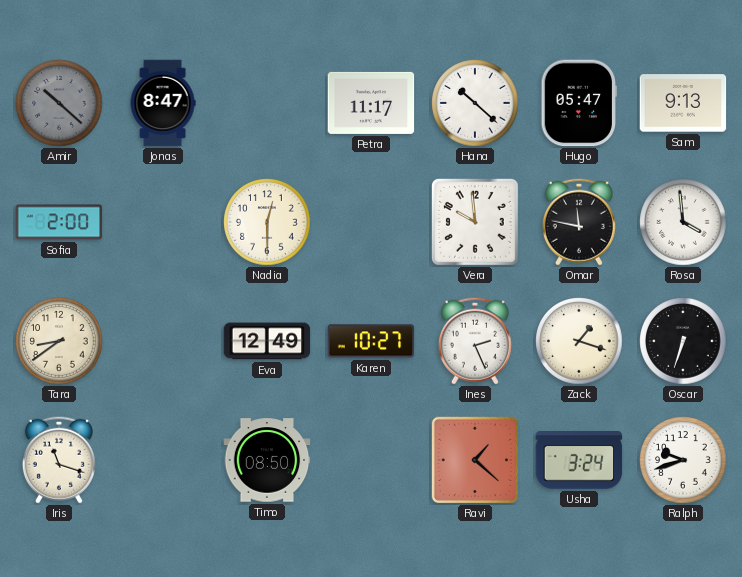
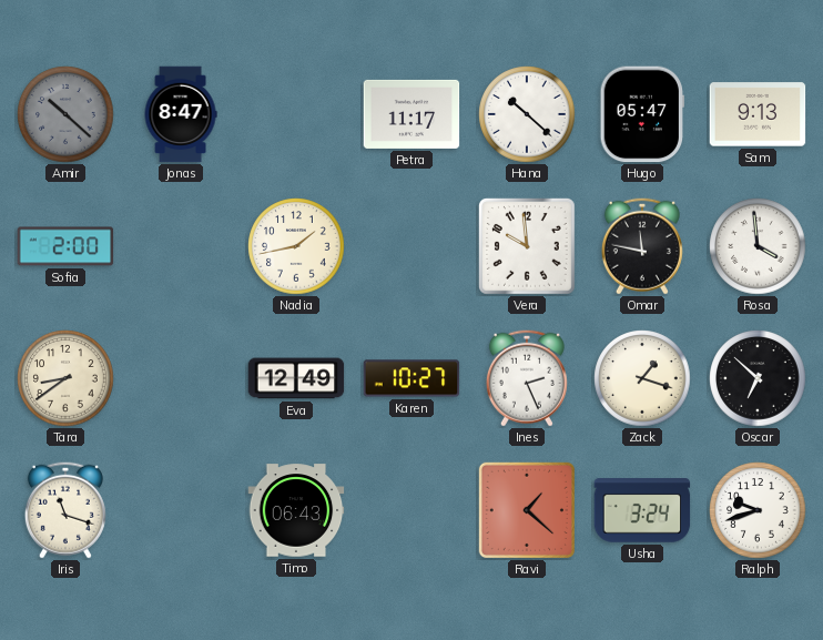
Nadia: 12:30 -> 1:43 (296, 246)
Oscar: 6:33 -> 6:52 (758, 378)
Timo: 08:50 -> 06:43 (296, 510)
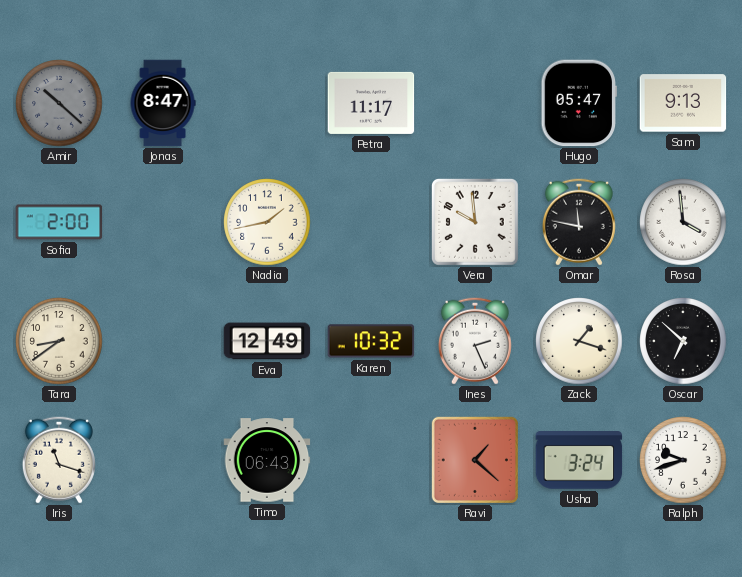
Hana: 10:22 -> none (527, 114)
Karen: 10:27 -> 10:32 (371, 341)
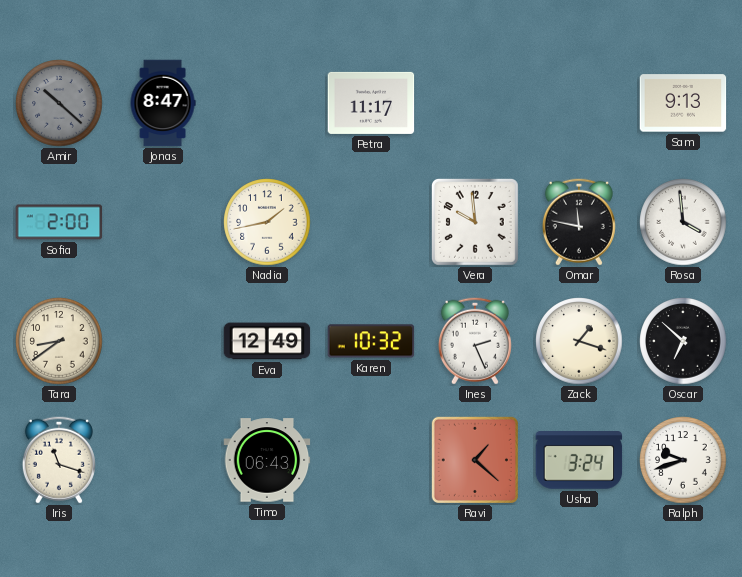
Hugo: 05:47 -> none (578, 103)
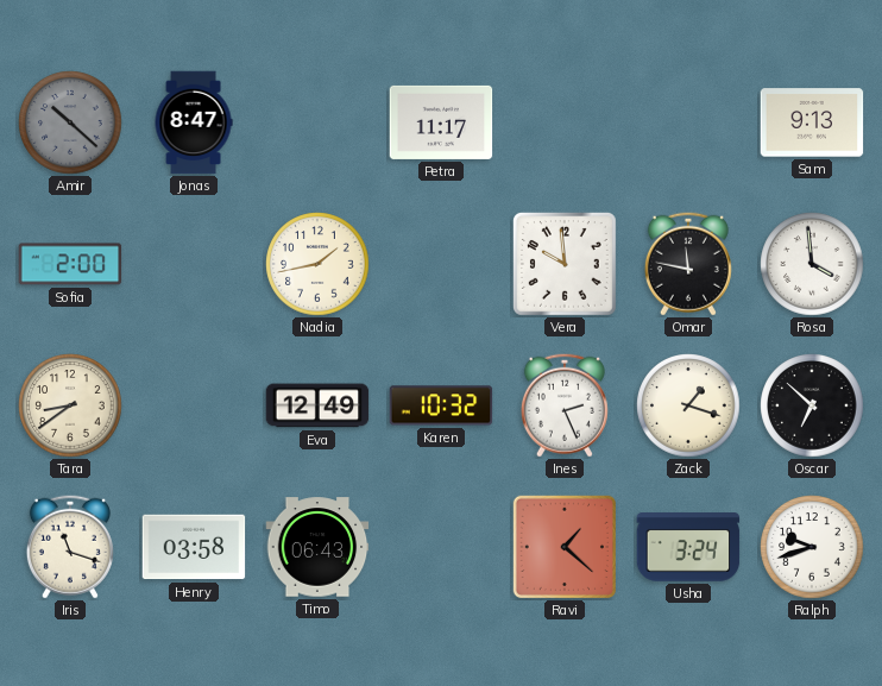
Henry: none -> 03:58 (194, 547)
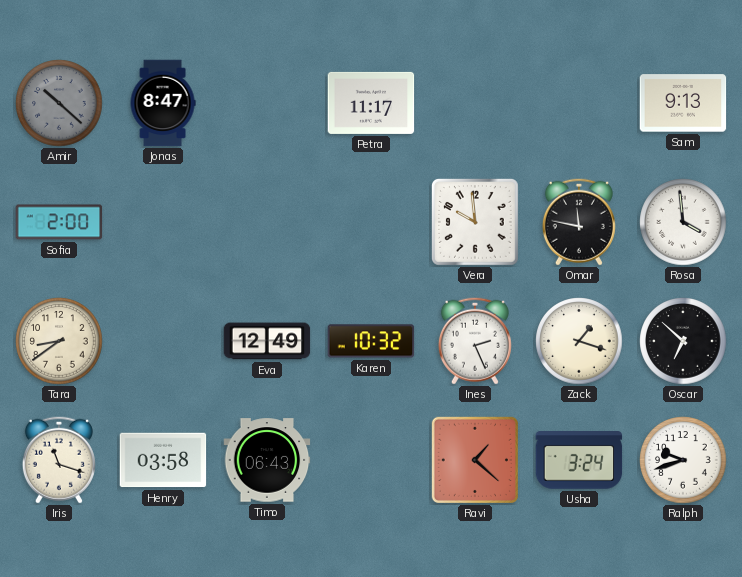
Nadia: 1:43 -> none (317, 264)
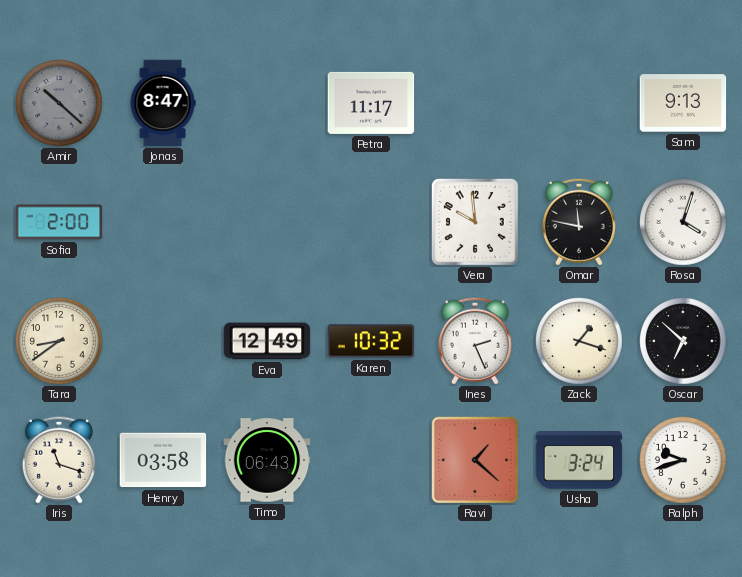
Rosa: 3:59 -> 4:03 (683, 222)
